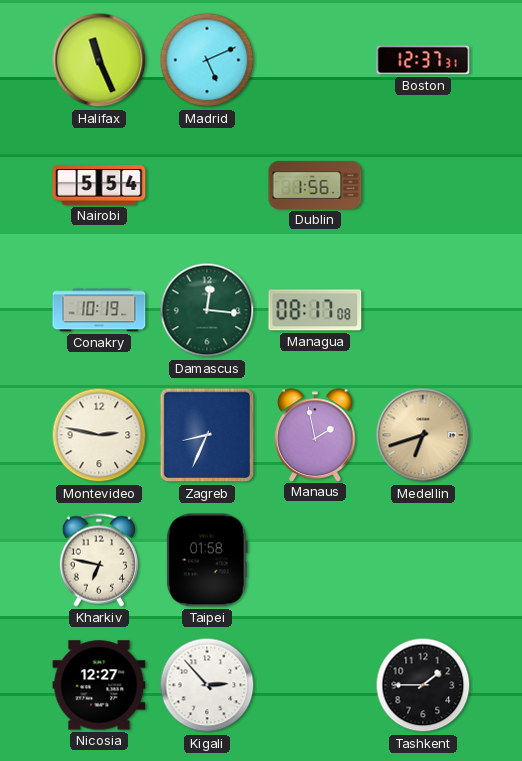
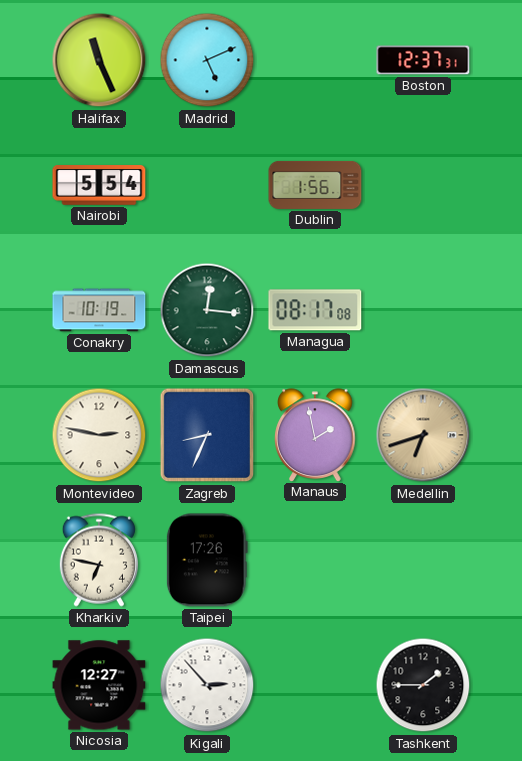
Taipei: 01:58 -> 17:26 (207, 560)
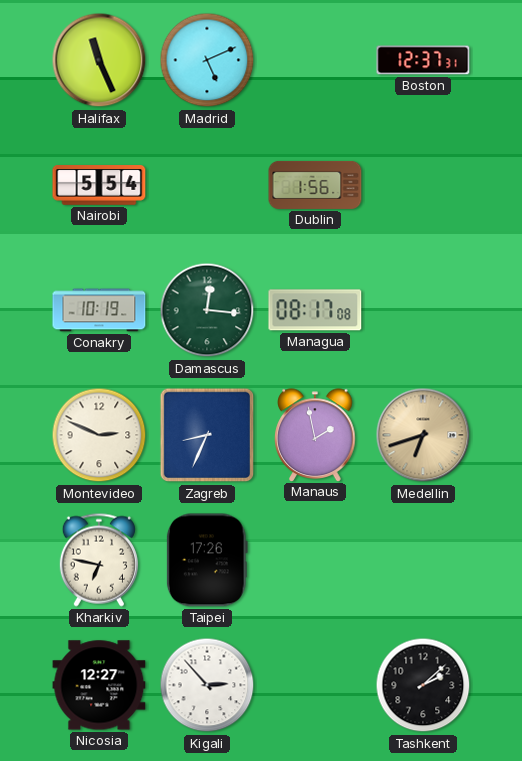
Montevideo: 2:47 -> 2:49 (99, 435)
Tashkent: 1:45 -> 2:08 (423, 685)
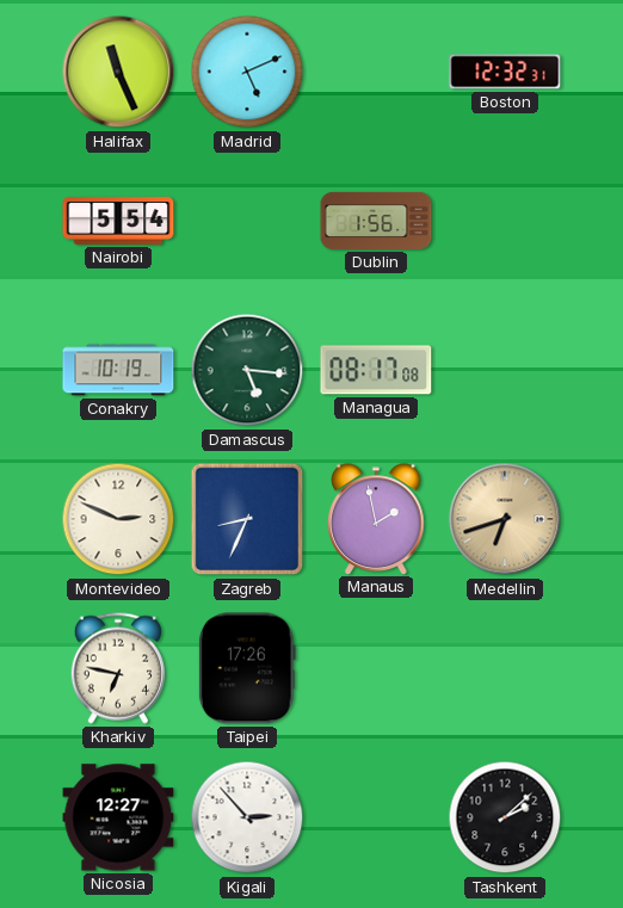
Boston: 12:37 -> 12:32 (505, 72)
Damascus: 12:16 -> 5:16 (247, 370)
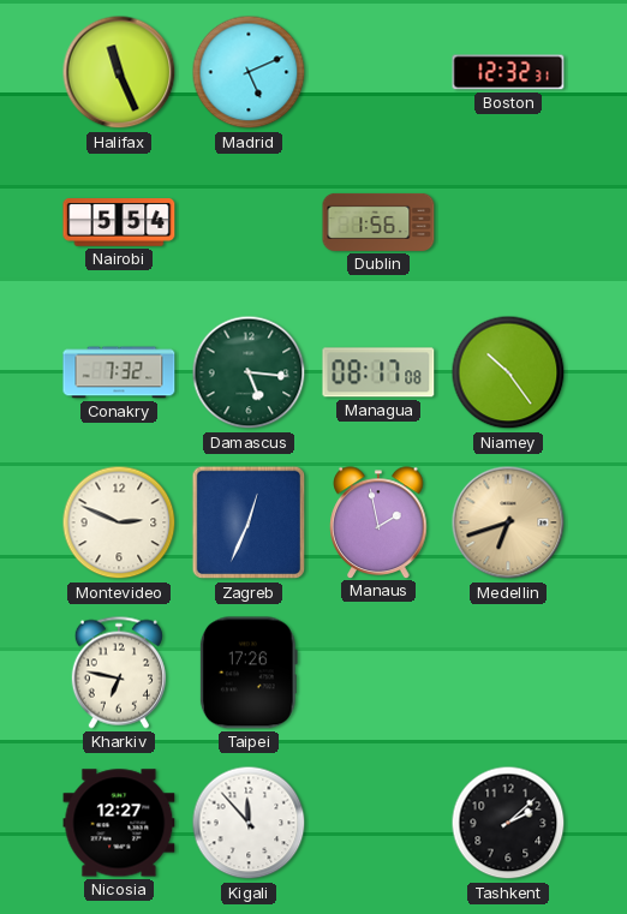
Conakry: 10:19 -> 7:32 (119, 372)
Niamey: none -> 10:24 (508, 372)
Zagreb: 8:34 -> 12:34 (249, 522)
Kigali: 2:53 -> 11:53 (249, 823)
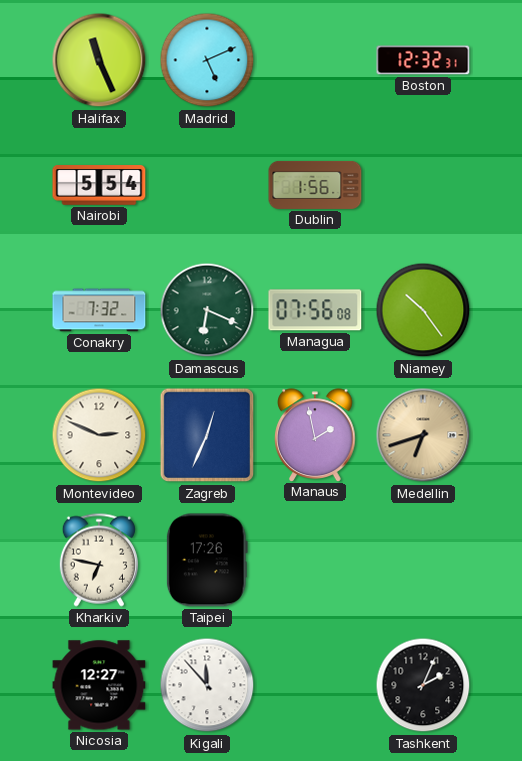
Damascus: 5:16 -> 6:19 (207, 310)
Managua: 08:17 -> 07:56 (315, 310)
Tashkent: 2:08 -> 2:04 (423, 685)
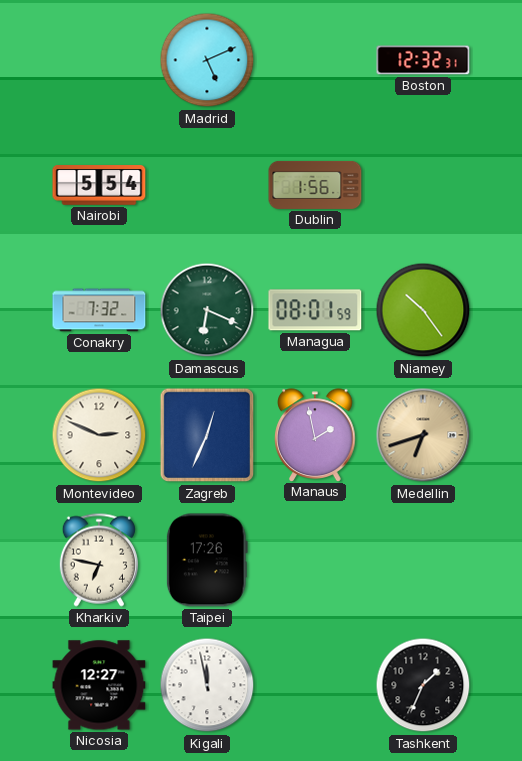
Halifax: 11:26 -> none (99, 60)
Managua: 07:56 -> 08:01 (315, 310)
Kigali: 11:53 -> 11:58 (207, 685)
Tashkent: 2:04 -> 1:34 (423, 685)
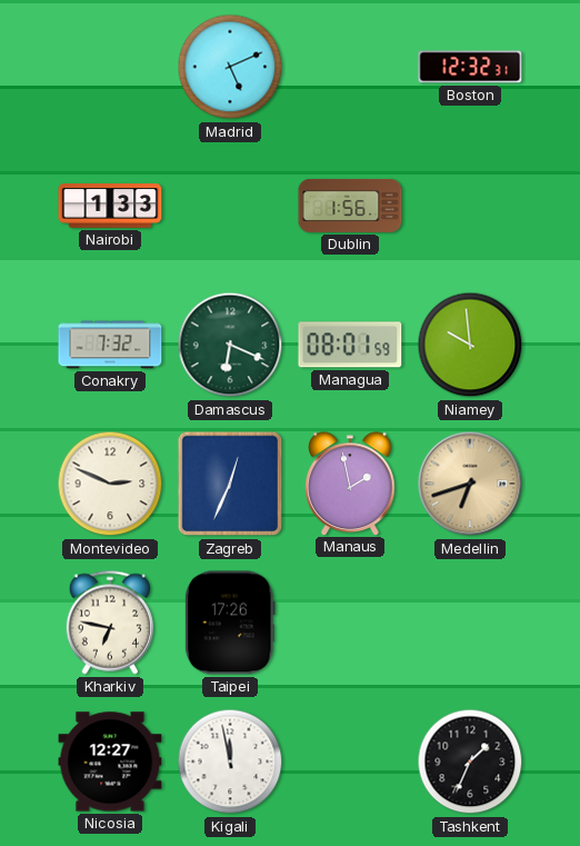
Nairobi: 5:54 -> 1:33 (110, 206)
Niamey: 10:24 -> 9:59 (470, 345)
